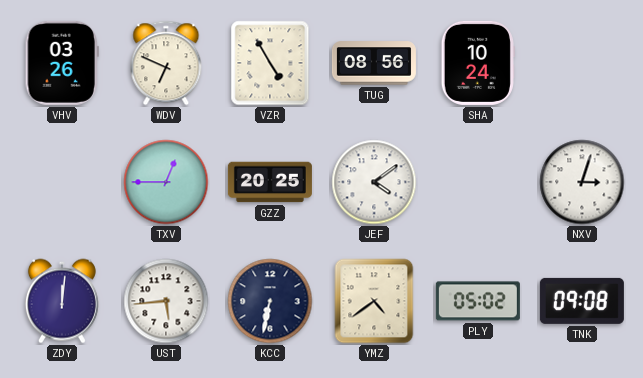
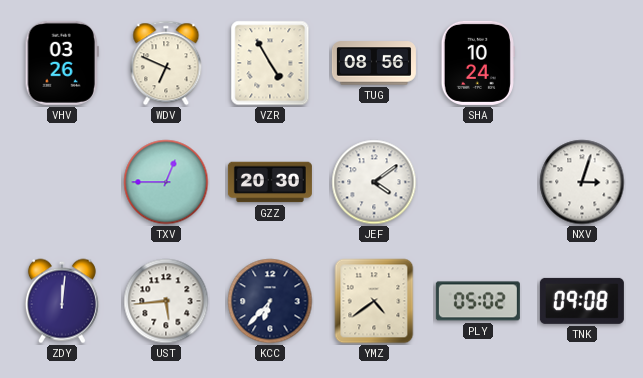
GZZ: 20:25 -> 20:30 (270, 182)
KCC: 6:32 -> 6:37 (270, 301)
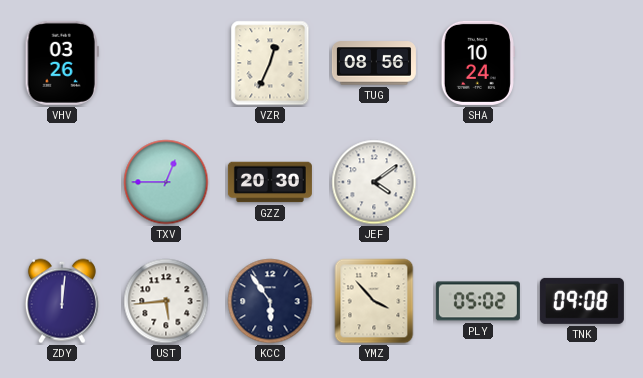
WDV: 6:49 -> none (166, 63)
VZR: 4:55 -> 12:34 (270, 63)
NXV: 3:03 -> none (582, 182)
KCC: 6:37 -> 5:54 (270, 301)
YMZ: 4:39 -> 3:53 (374, 301)
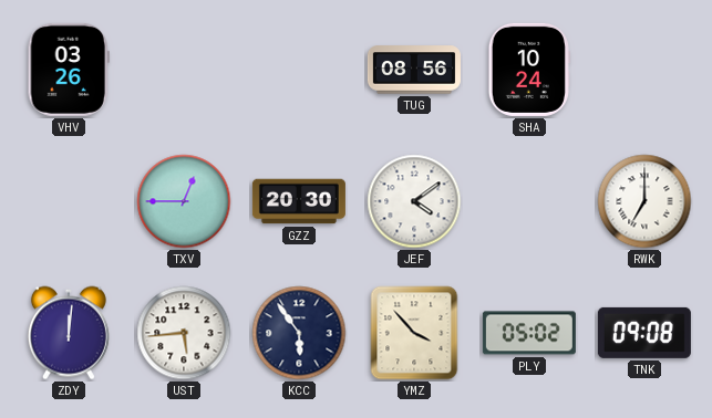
VZR: 12:34 -> none (270, 63)
RWK: none -> 7:00 (644, 201)
